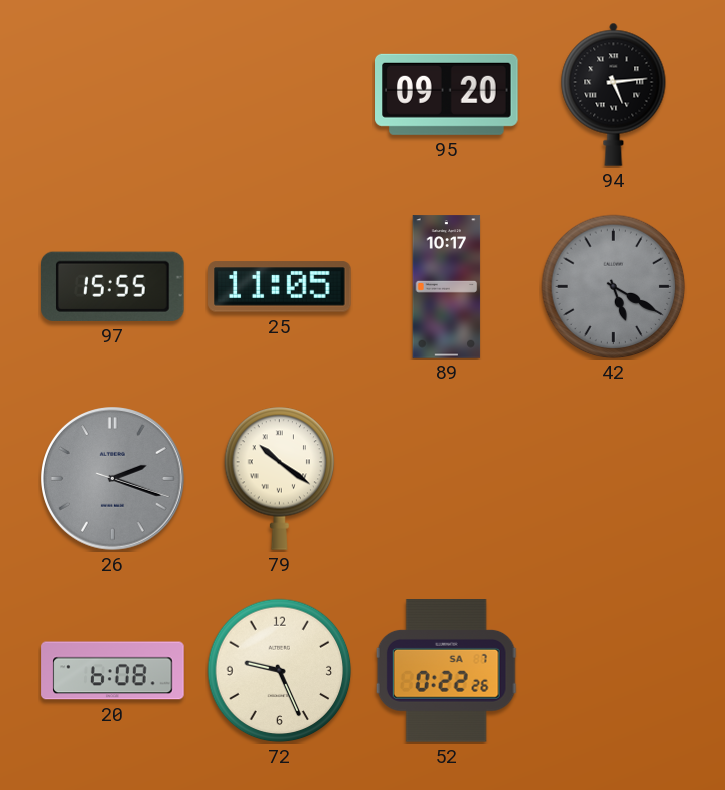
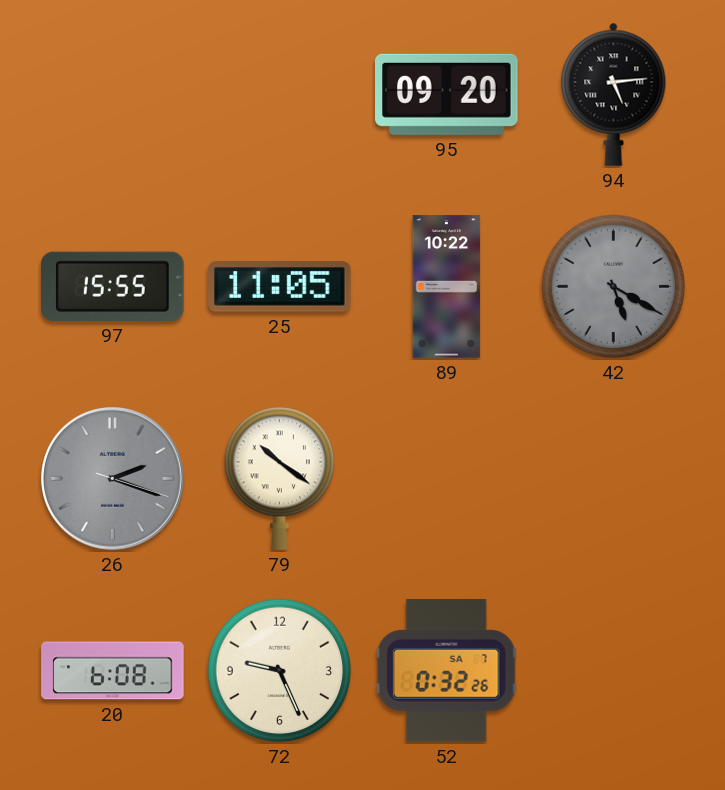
89: 10:17 -> 10:22 (447, 287)
52: 0:22 -> 0:32 (446, 671)
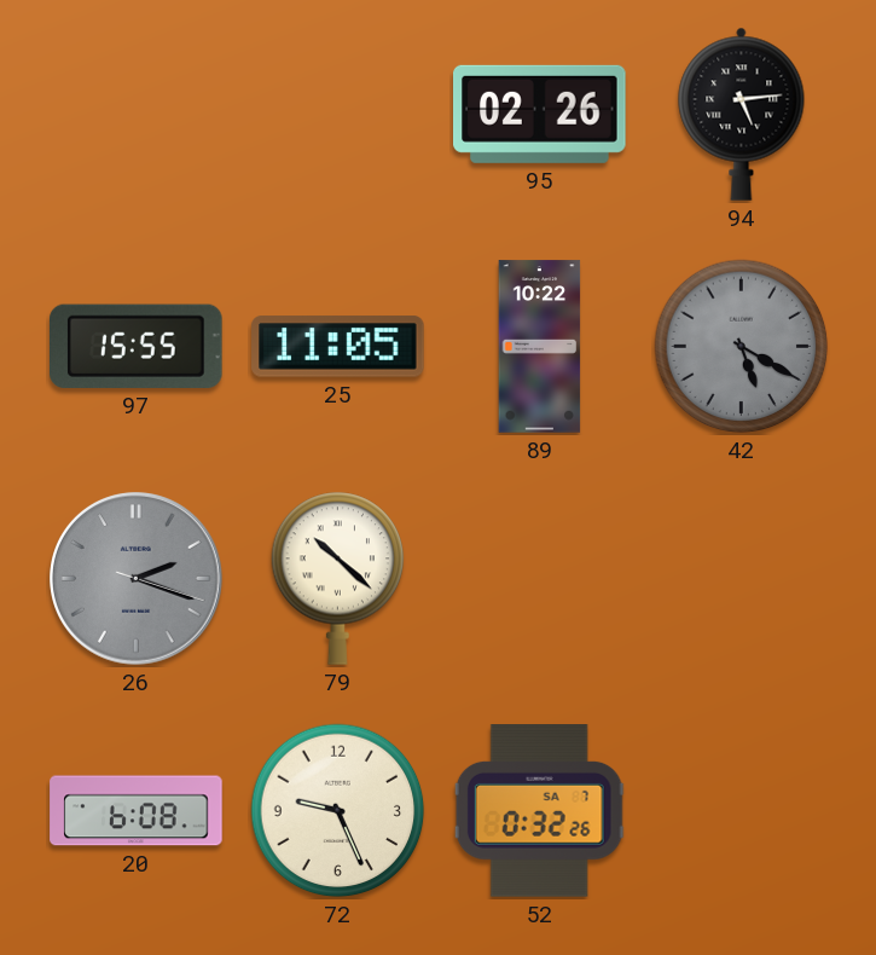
95: 09:20 -> 02:26 (540, 114)
79: 10:21 -> 10:22 (338, 578)
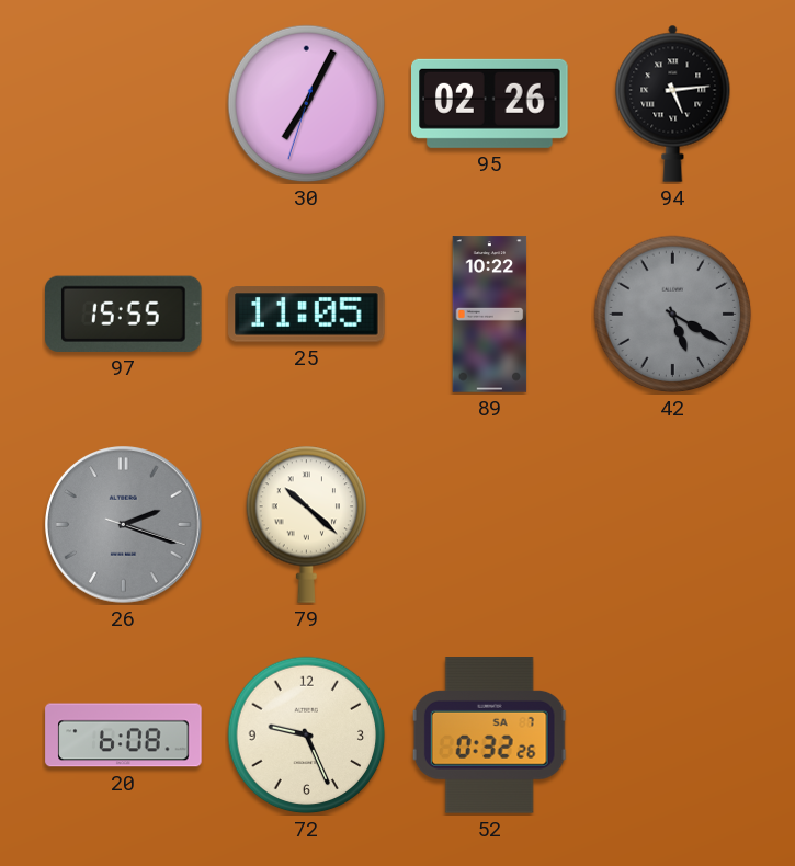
30: none -> 7:04 (307, 104)
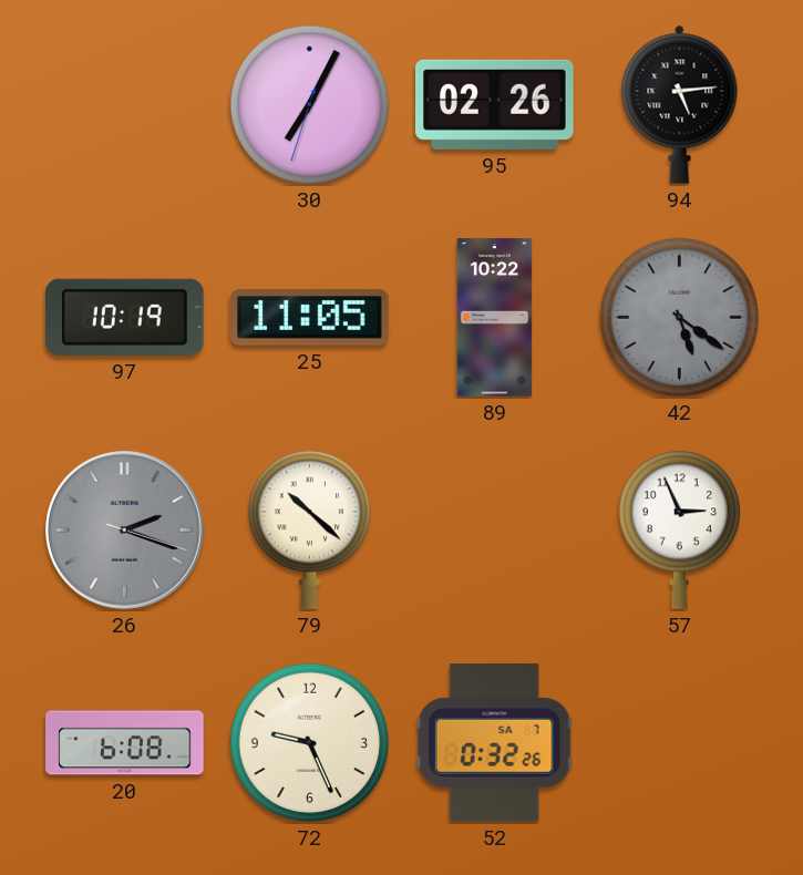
97: 15:55 -> 10:19 (125, 317)
42: 5:20 -> 5:21 (680, 318)
57: none -> 2:56 (680, 529)
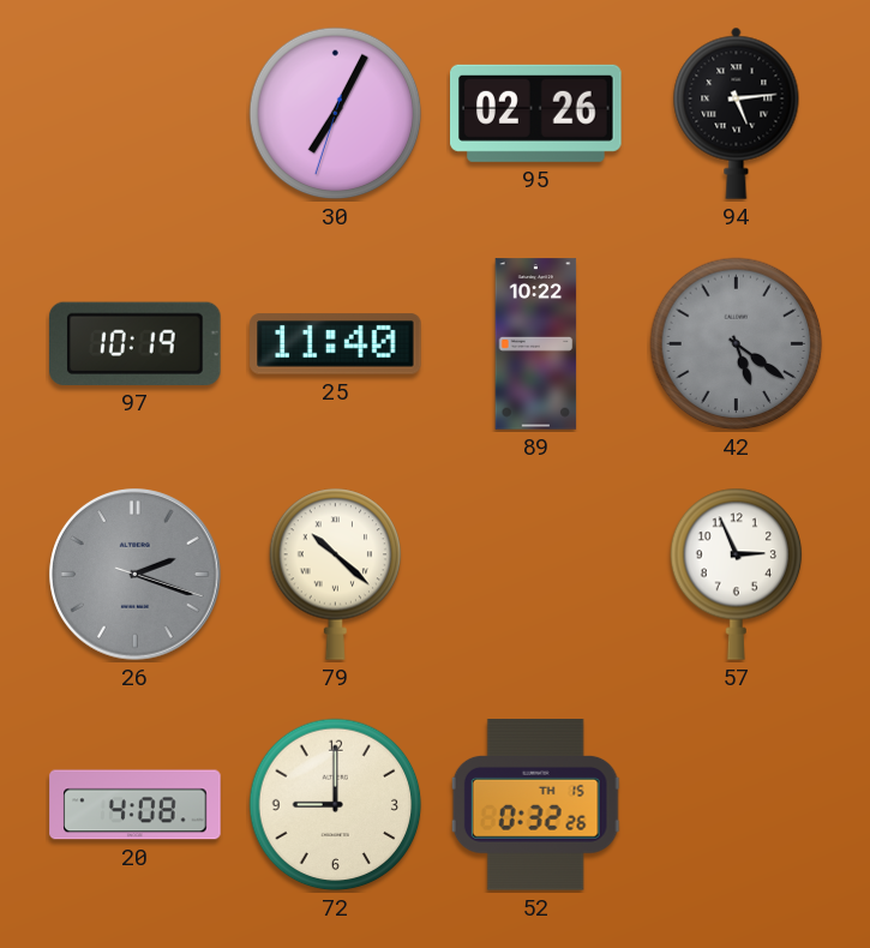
25: 11:05 -> 11:40 (336, 344)
20: 6:08 -> 4:08 (136, 805)
72: 9:26 -> 9:00 (336, 805)
52 date: SA 7 -> TH 15 (535, 805)
